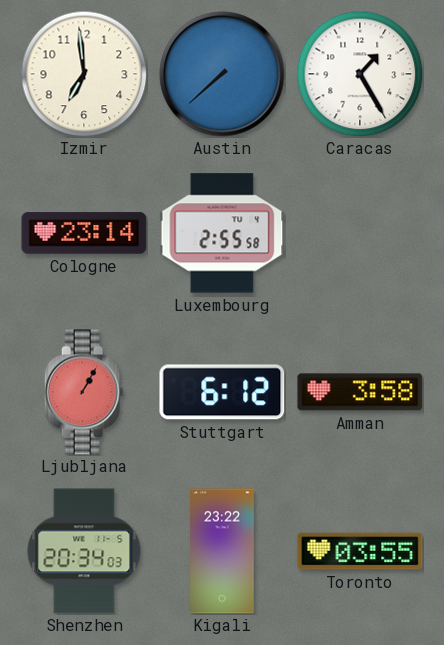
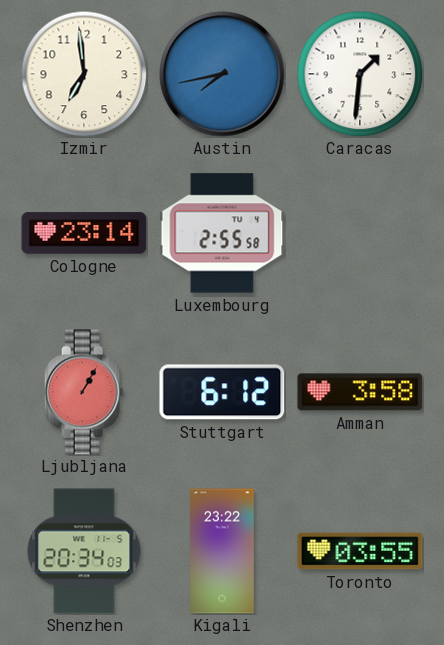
Austin: 7:38 -> 7:43 (222, 74)
Caracas: 1:25 -> 1:31 (360, 74)
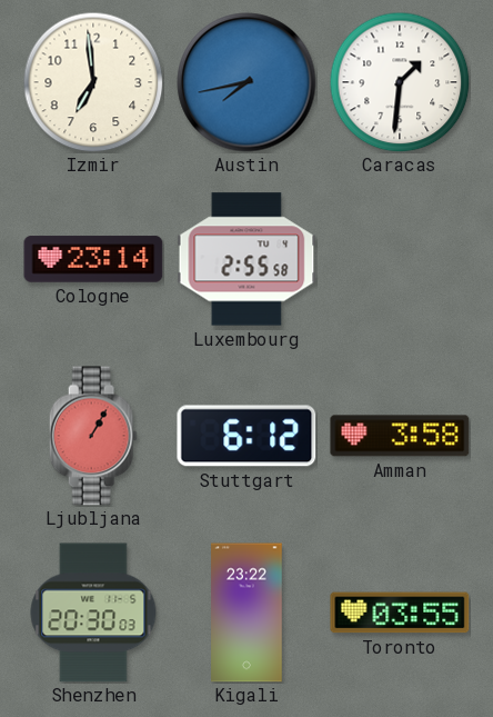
Shenzhen: 20:34 -> 20:30 (93, 613)
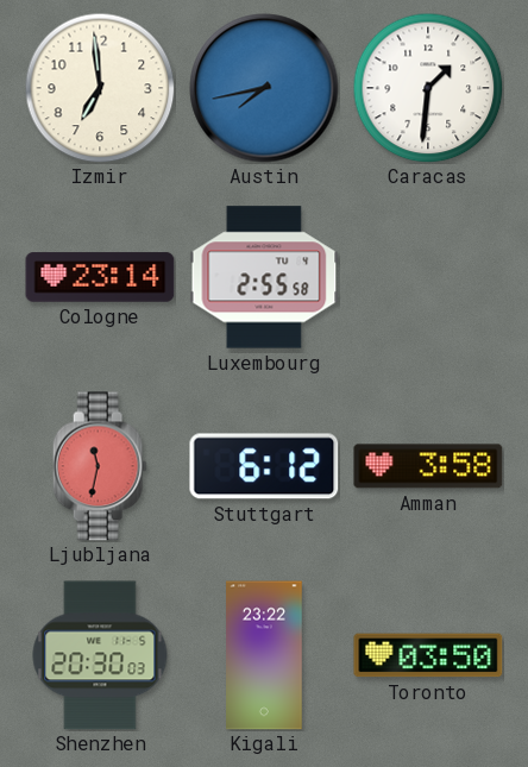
Ljubljana: 1:05 -> 11:32 (100, 466)
Toronto: 03:55 -> 03:50 (428, 655)
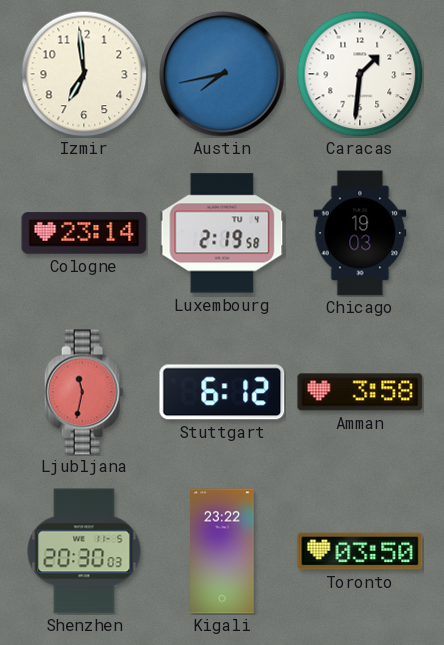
Luxembourg: 2:55 -> 2:19 (222, 233)
Chicago: none -> 19:03 (360, 233)
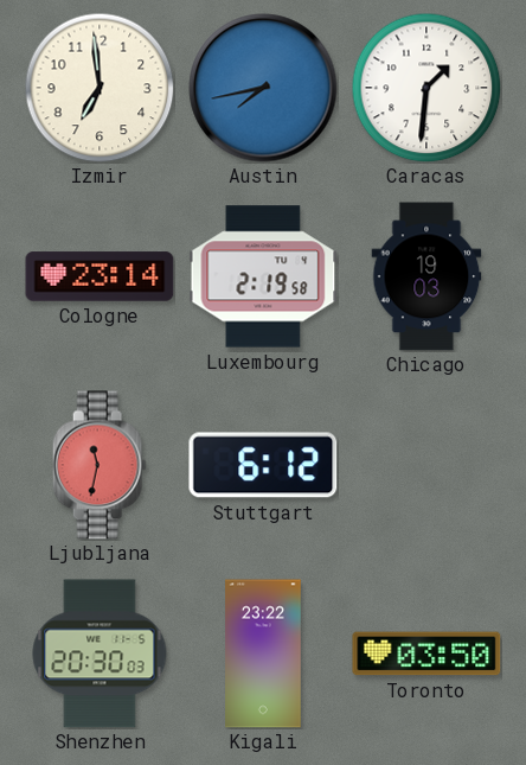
Amman: 3:58 -> none (360, 392)
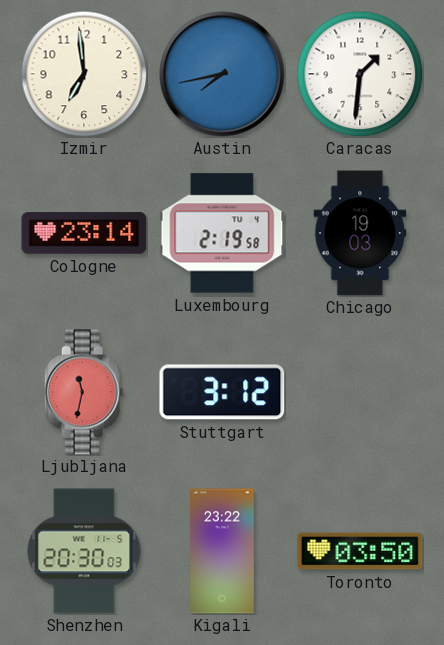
Stuttgart: 6:12 -> 3:12 (222, 392)
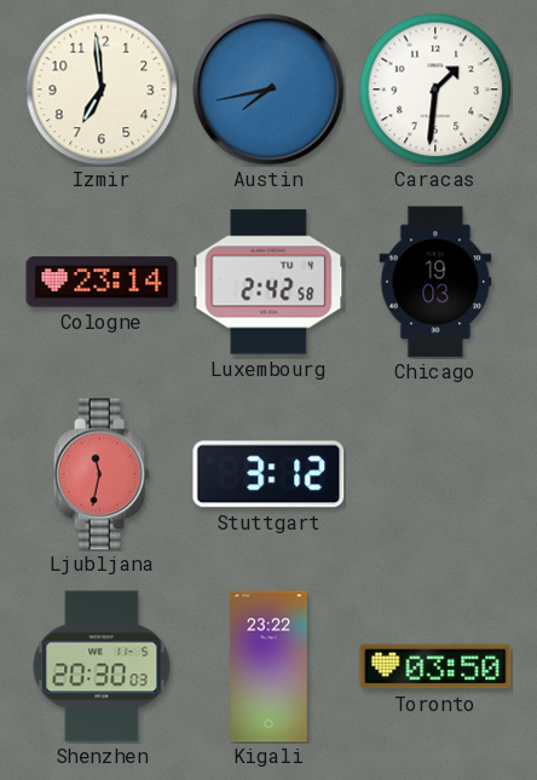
Luxembourg: 2:19 -> 2:42 (268, 282)
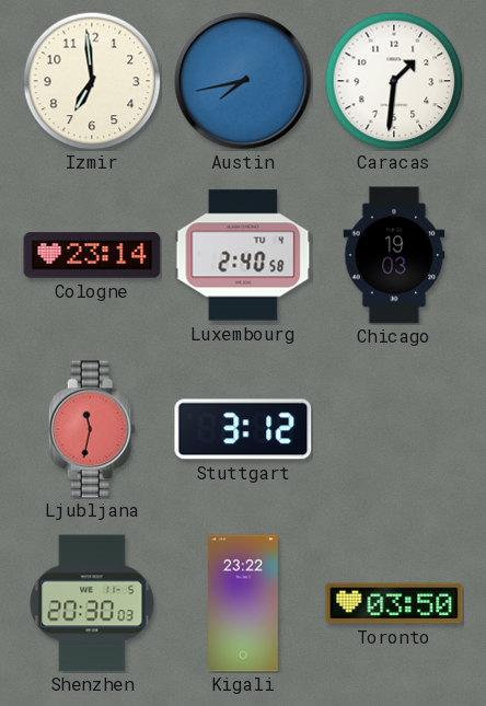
Luxembourg: 2:42 -> 2:40 (243, 255)
